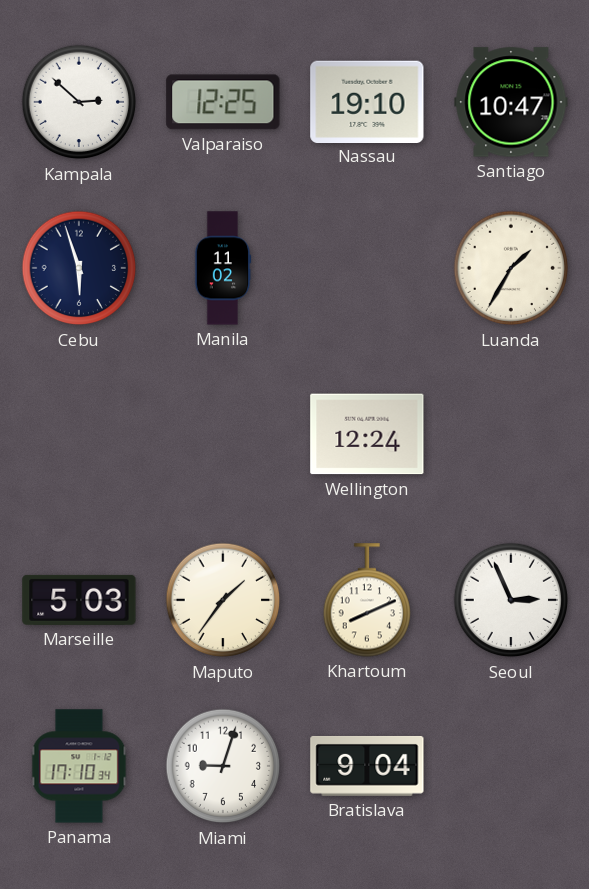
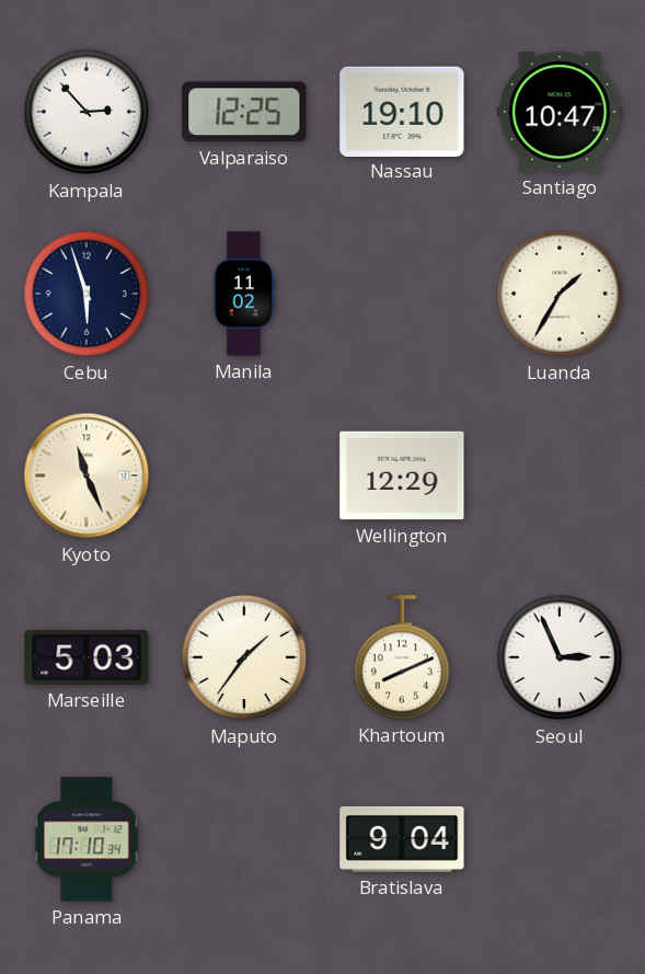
Kampala: 2:52 -> 2:53 (87, 112)
Kyoto: none -> 11:26 (87, 475)
Wellington: 12:24 -> 12:29 (402, 475)
Miami: 9:03 -> none (223, 766)
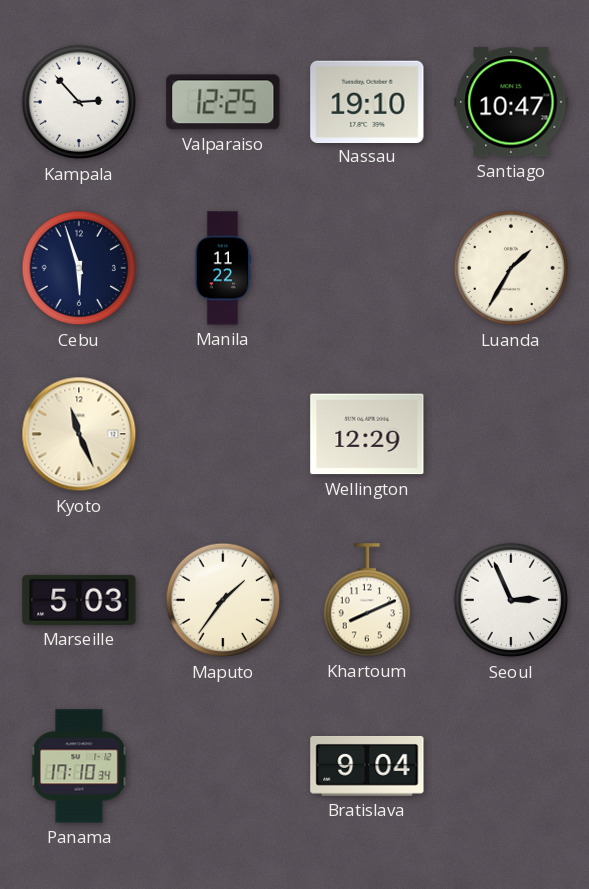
Manila: 11:02 -> 11:22 (223, 268)
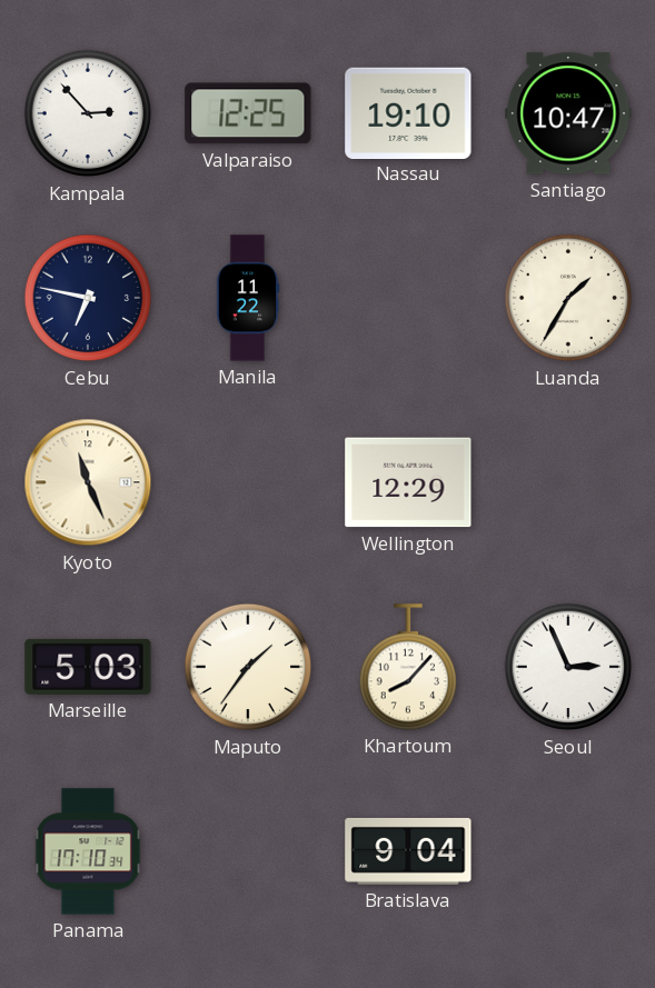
Cebu: 5:57 -> 6:47 (88, 298)
Khartoum: 8:11 -> 8:07 (408, 667)
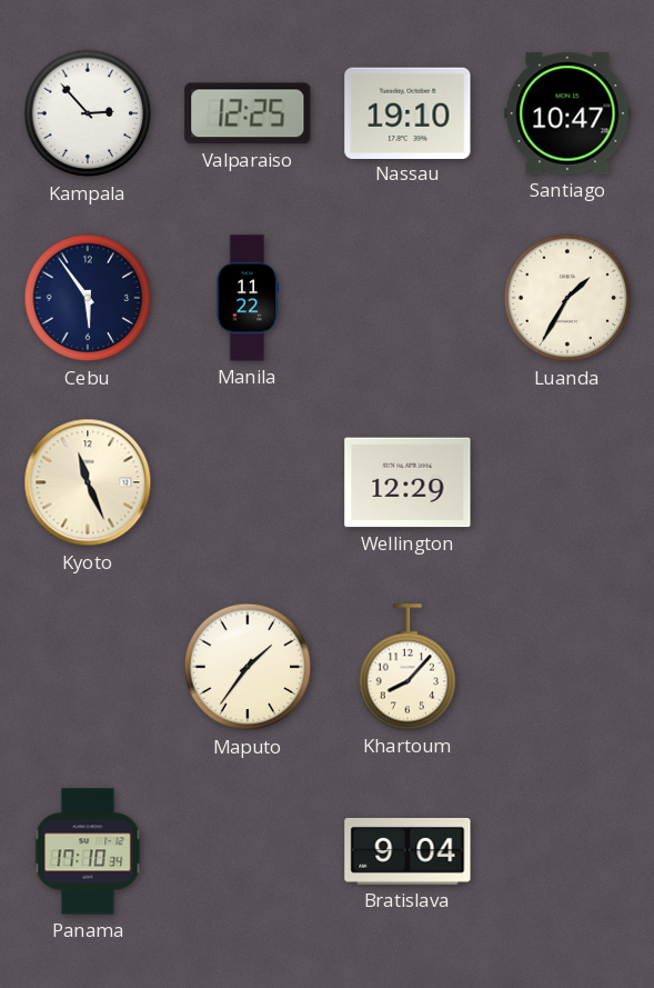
Cebu: 6:47 -> 5:54 (88, 298)
Marseille: 5:03 -> none (88, 667)
Seoul: 2:56 -> none (568, 667)
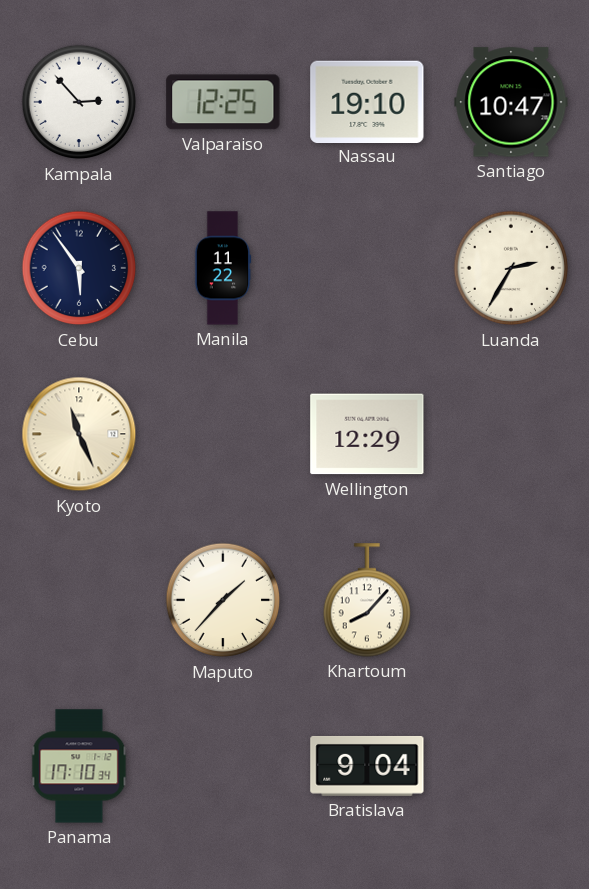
Luanda: 1:35 -> 2:35 (511, 268)
Maputo: 1:36 -> 1:37 (223, 600)
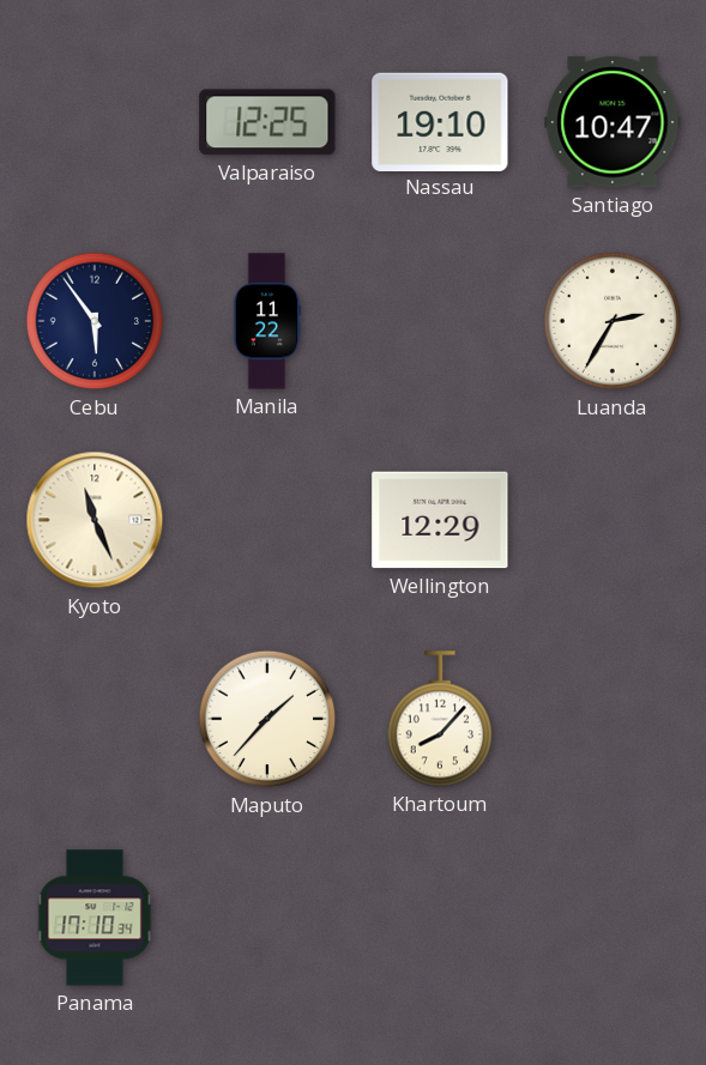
Kampala: 2:53 -> none (79, 102)
Bratislava: 9:04 -> none (367, 766)
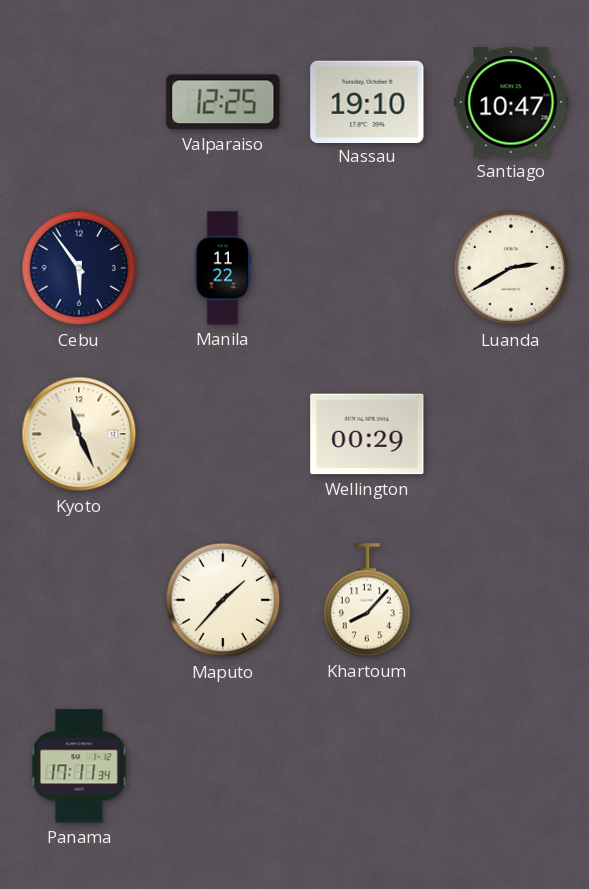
Luanda: 2:35 -> 2:40 (511, 268)
Wellington: 12:29 -> 00:29 (367, 434)
Panama: 17:10 -> 17:11 (79, 766)
